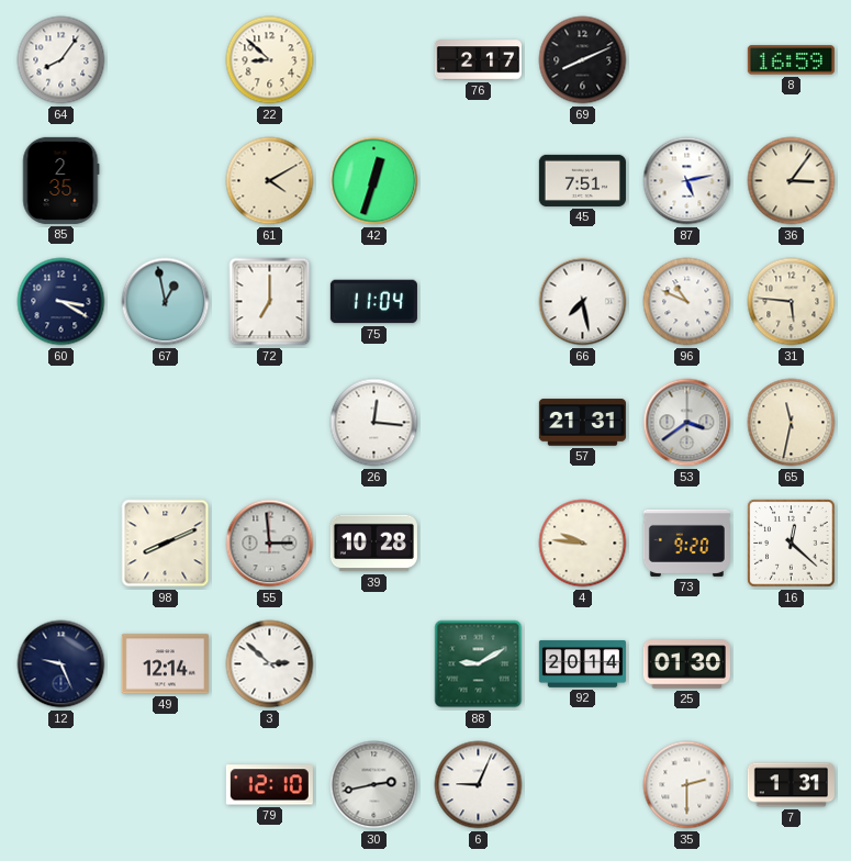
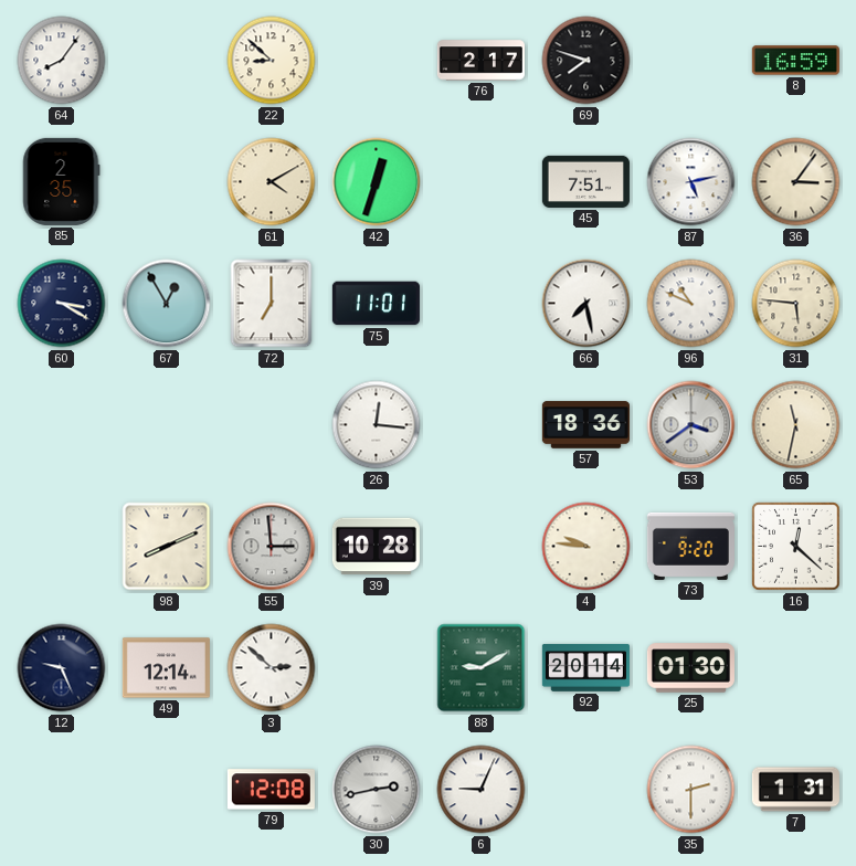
69: 8:11 -> 7:48 (586, 61)
67: 12:58 -> 12:55 (167, 304)
75: 11:04 -> 11:01 (376, 304)
57: 21:31 -> 18:36 (585, 425)
79: 12:10 -> 12:08 (271, 790)
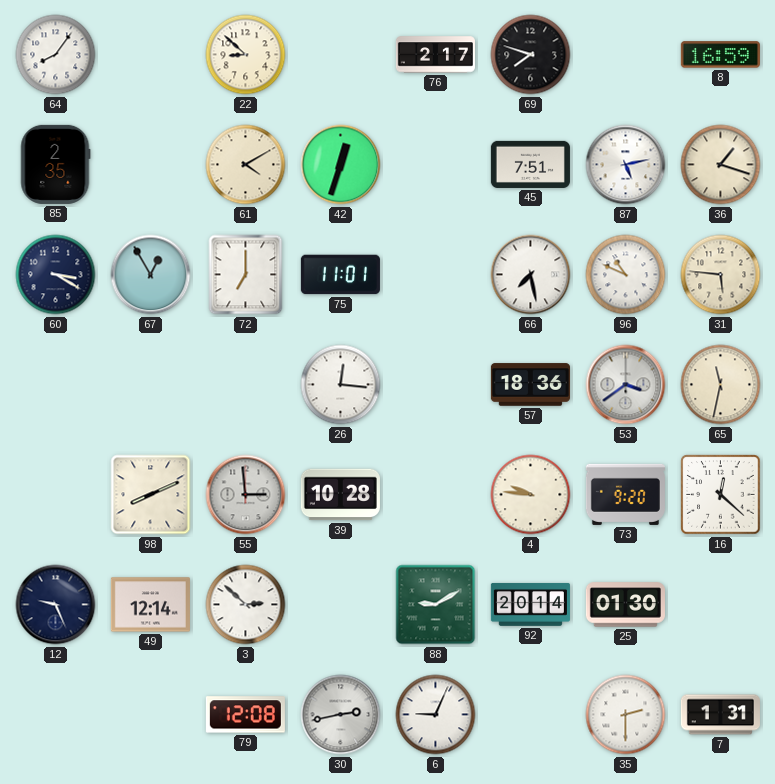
36: 3:06 -> 1:18 (721, 165)
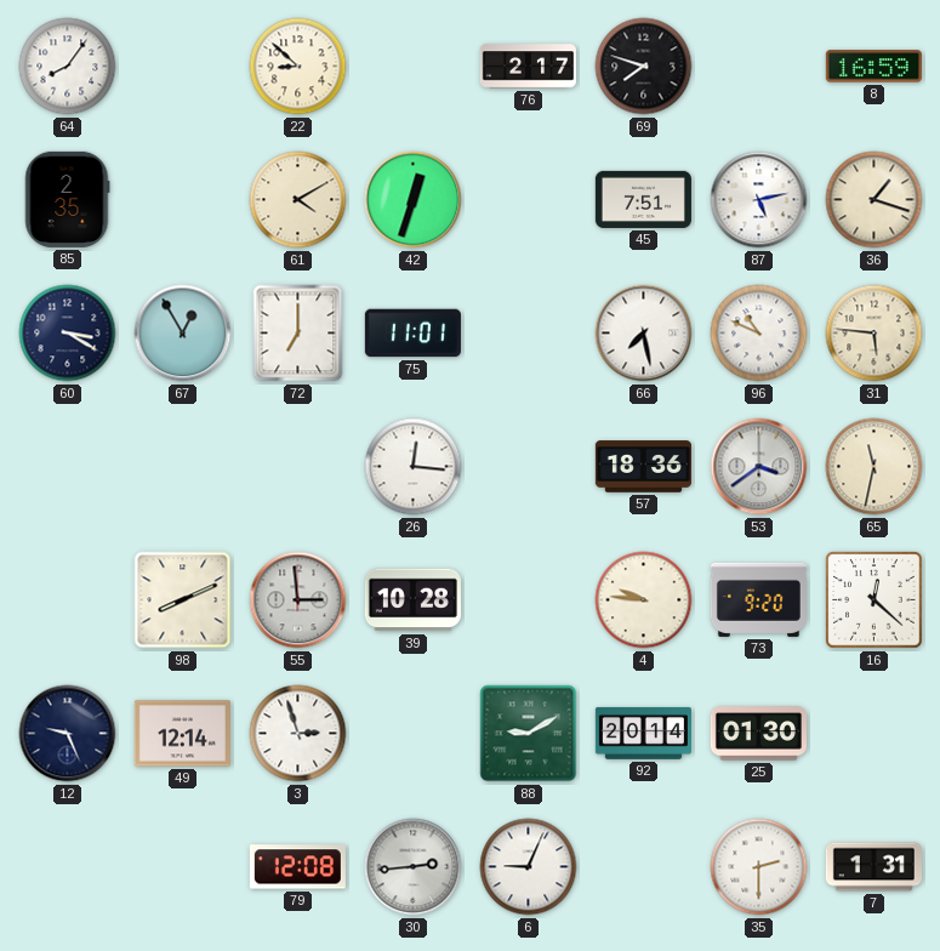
3: 2:52 -> 2:57 (298, 734)
30: 2:43 -> 2:44 (414, 867)
